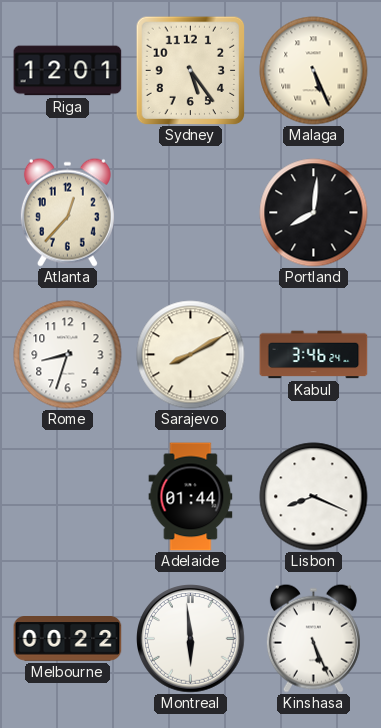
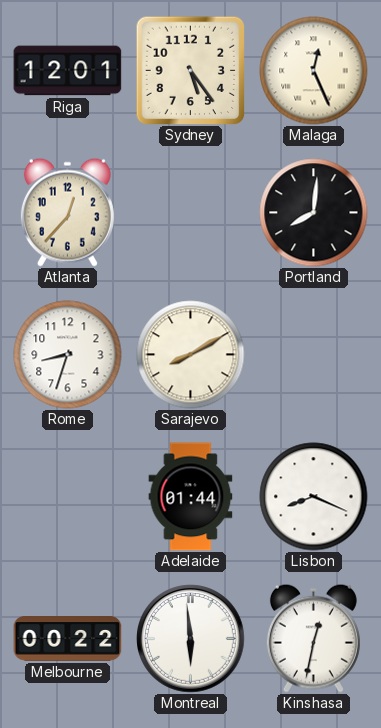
Malaga: 5:26 -> 12:26 (314, 71)
Kabul: 3:46 -> none (314, 355)
Kinshasa: 5:26 -> 12:32 (313, 638)
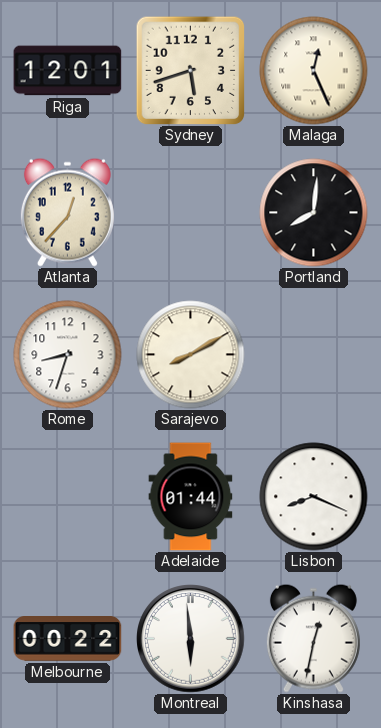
Sydney: 5:24 -> 5:42 (190, 70)
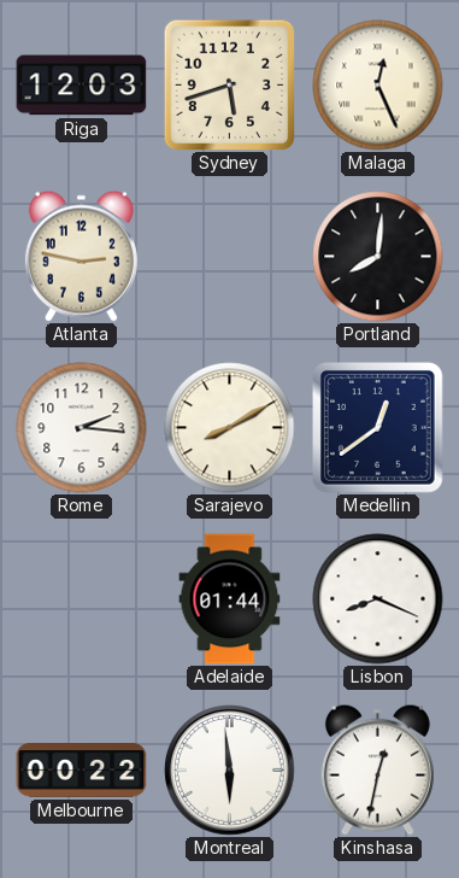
Riga: 12:01 -> 12:03 (82, 86)
Atlanta: 12:37 -> 2:47 (81, 256)
Rome: 8:33 -> 2:16 (82, 428)
Medellin: none -> 12:39 (377, 427)
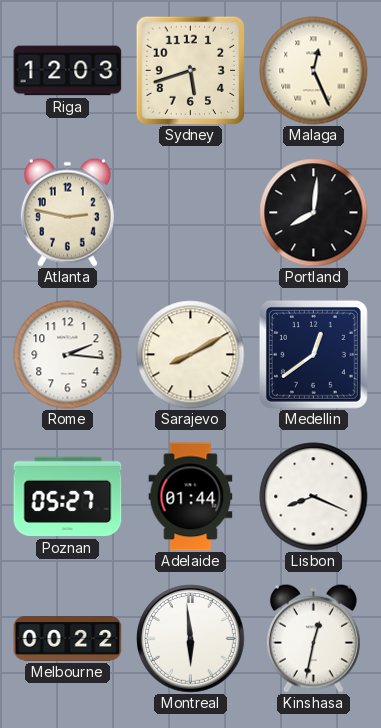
Poznan: none -> 05:27 (68, 497)
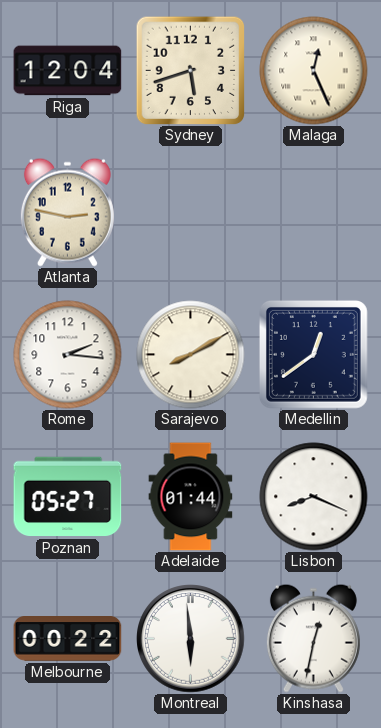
Riga: 12:03 -> 12:04 (68, 71)
Portland: 8:01 -> none (314, 213)
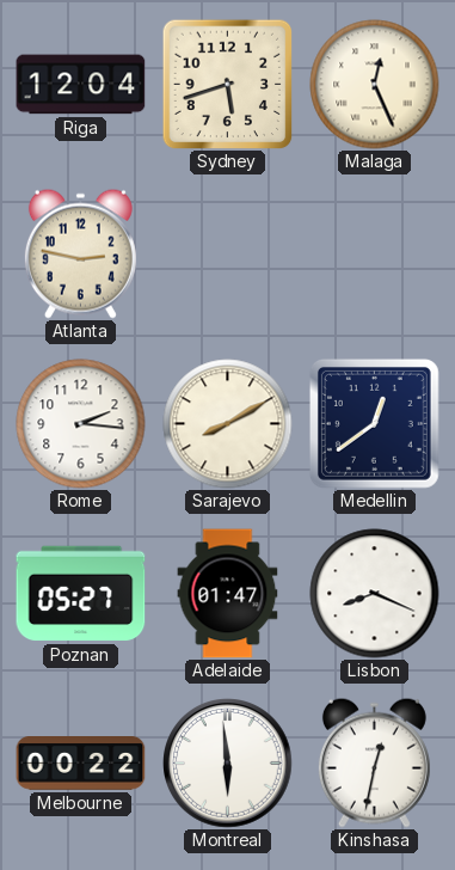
Adelaide: 01:44 -> 01:47 (228, 594)
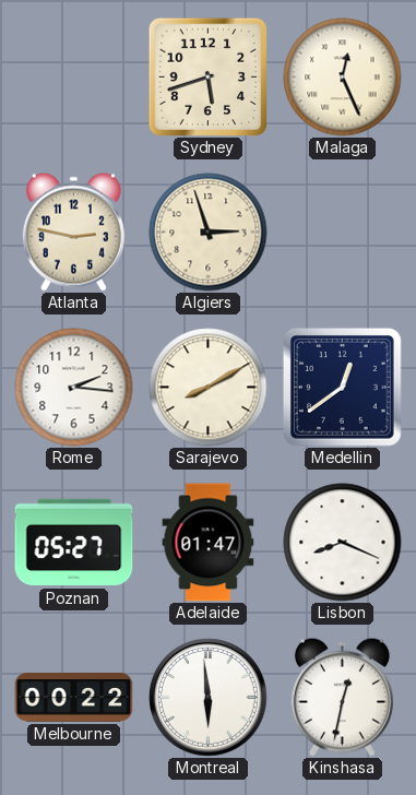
Riga: 12:04 -> none (81, 85)
Algiers: none -> 2:57 (209, 233)
